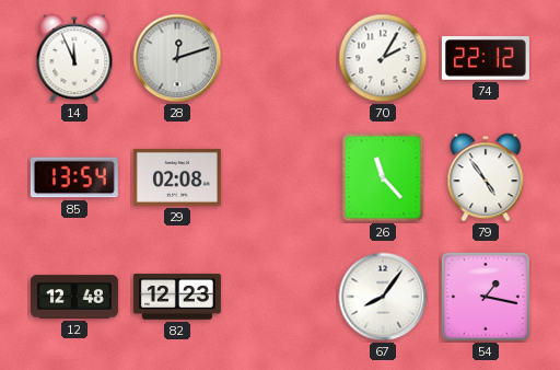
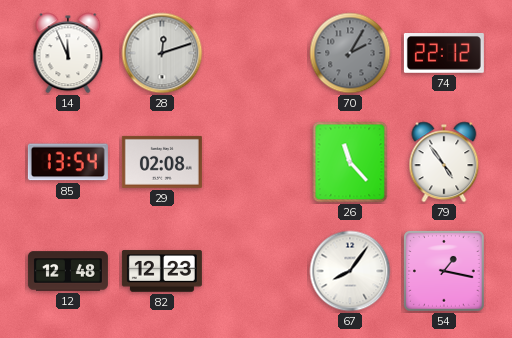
70 dial: white -> grey (350, 53)
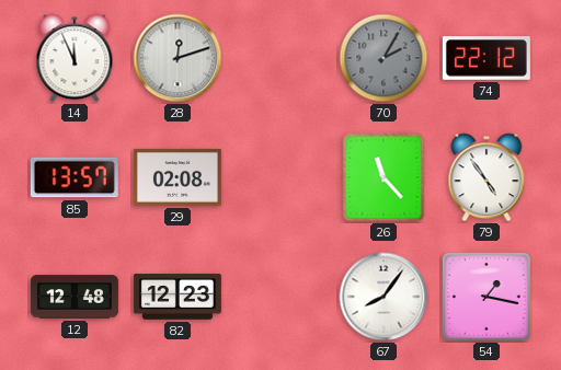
85: 13:54 -> 13:57 (75, 177)
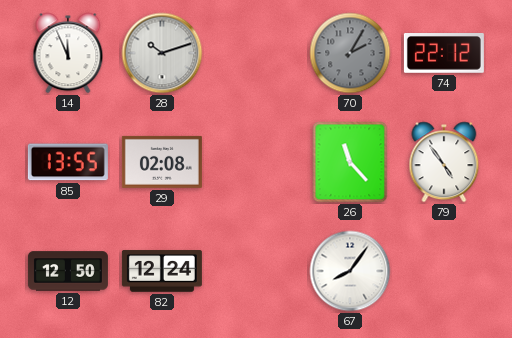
28: 12:12 -> 10:12 (162, 53)
85: 13:57 -> 13:55 (68, 162)
12: 12:48 -> 12:50 (68, 271)
82: 12:23 -> 12:24 (162, 271)
54: 1:17 -> none (486, 297)
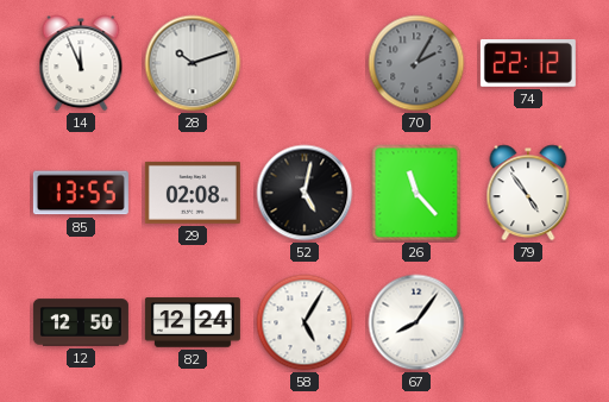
52: none -> 5:02 (304, 193)
58: none -> 5:05 (304, 322)
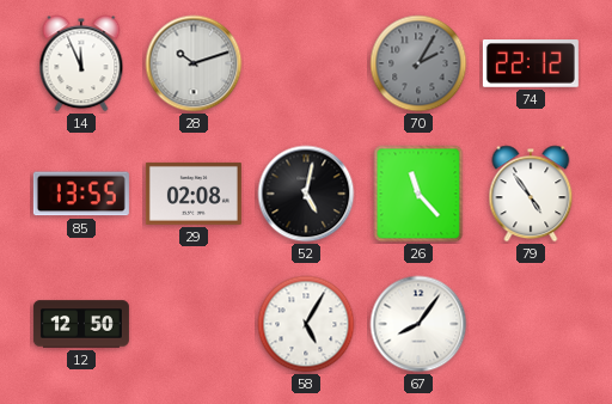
82: 12:24 -> none (193, 322)
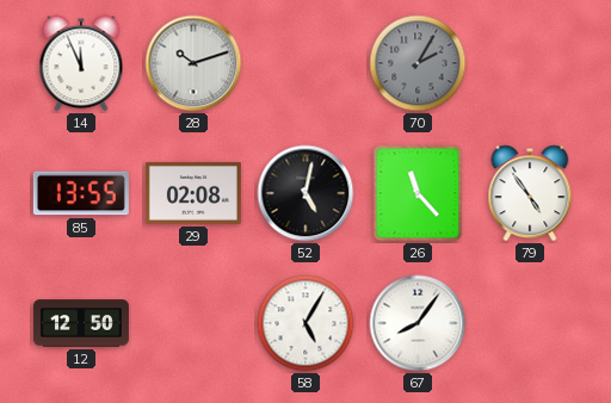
74: 22:12 -> none (531, 65)
